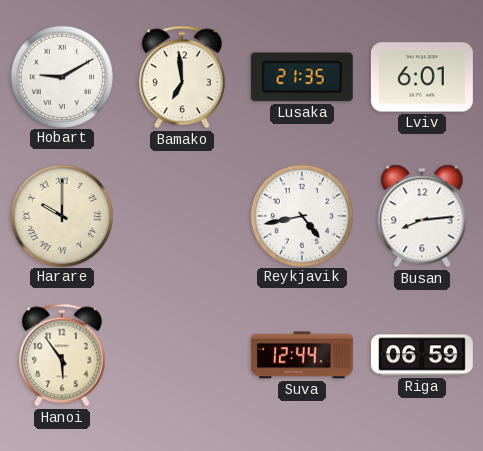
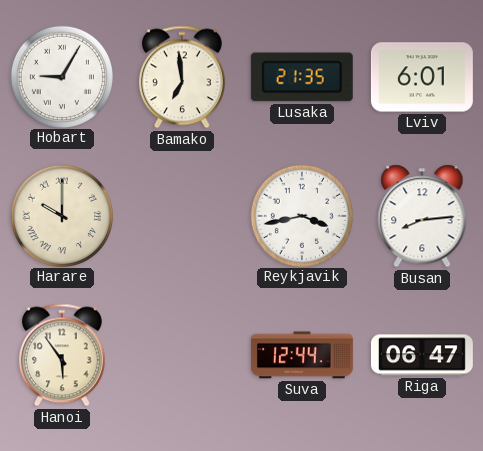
Hobart: 9:10 -> 9:05 (61, 76)
Reykjavik: 4:43 -> 3:43 (301, 215)
Riga: 06:59 -> 06:47 (422, 355)
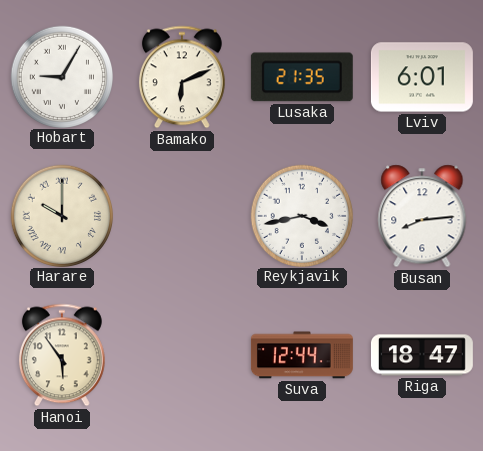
Bamako: 6:59 -> 6:11 (182, 77)
Riga: 06:47 -> 18:47 (422, 355)
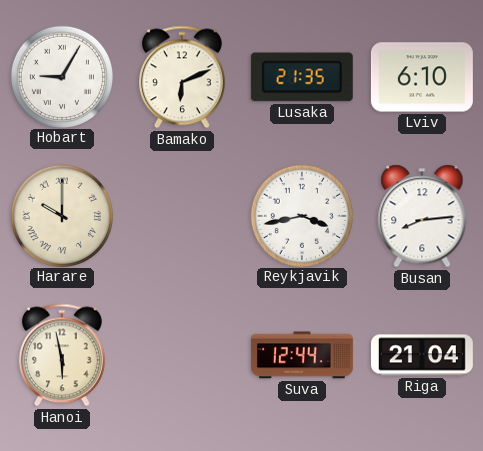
Lviv: 6:01 -> 6:10 (422, 77)
Hanoi: 5:54 -> 5:58 (62, 355)
Riga: 18:47 -> 21:04 (422, 355)
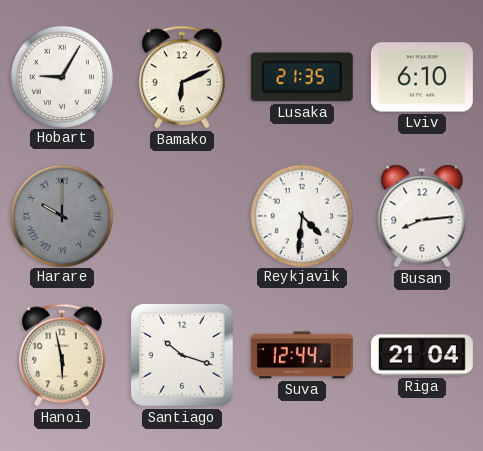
Harare dial: cream -> grey (61, 215)
Reykjavik: 3:43 -> 4:31 (301, 215)
Santiago: none -> 10:18 (182, 355)
